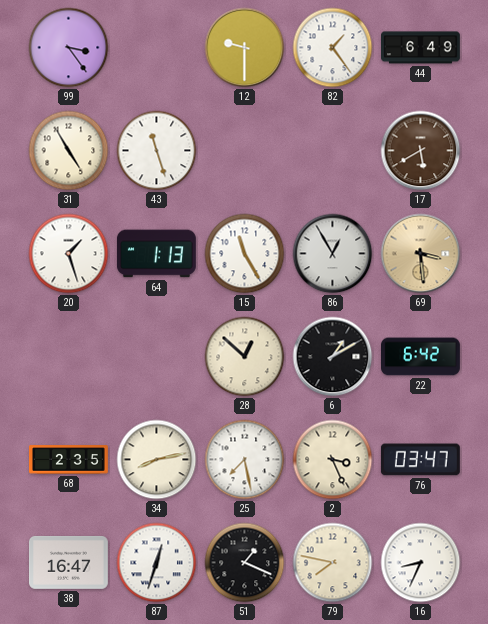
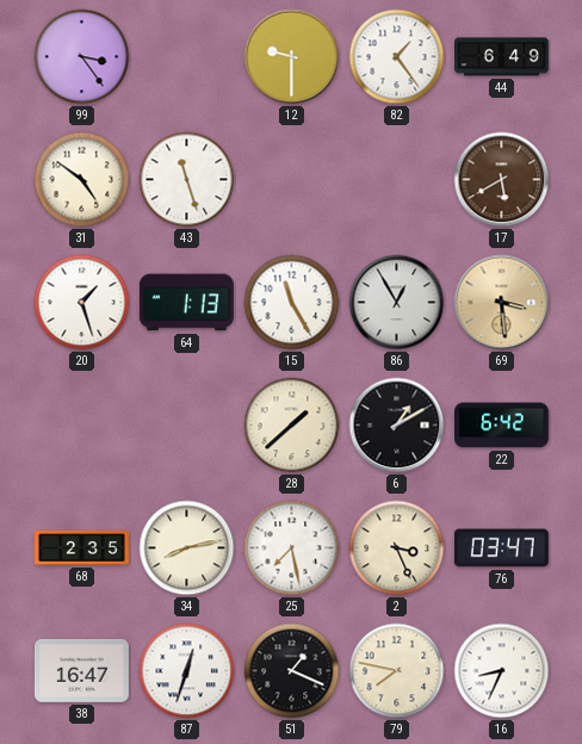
31: 4:55 -> 4:51 (82, 180)
28: 12:52 -> 1:38 (292, 426)
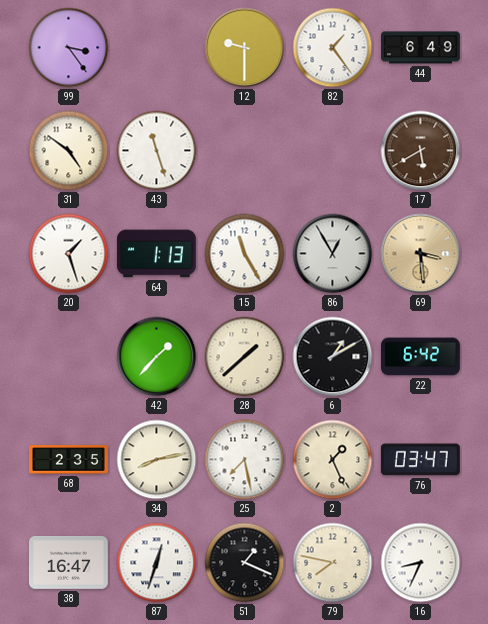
42: none -> 1:37 (157, 357)
2: 3:26 -> 1:26 (333, 460)
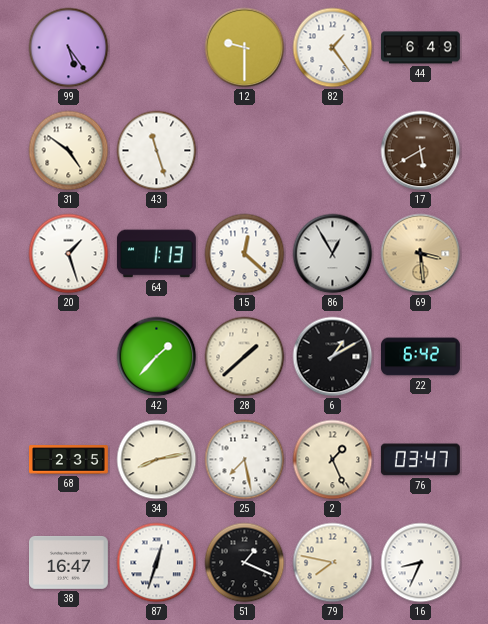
99: 3:24 -> 5:24 (69, 48)
15: 11:25 -> 12:22 (245, 254)
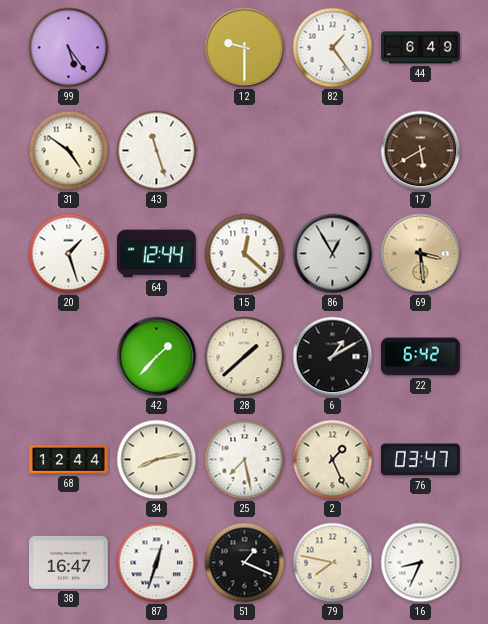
64: 1:13 -> 12:44 (156, 254)
68: 2:35 -> 12:44 (69, 460)
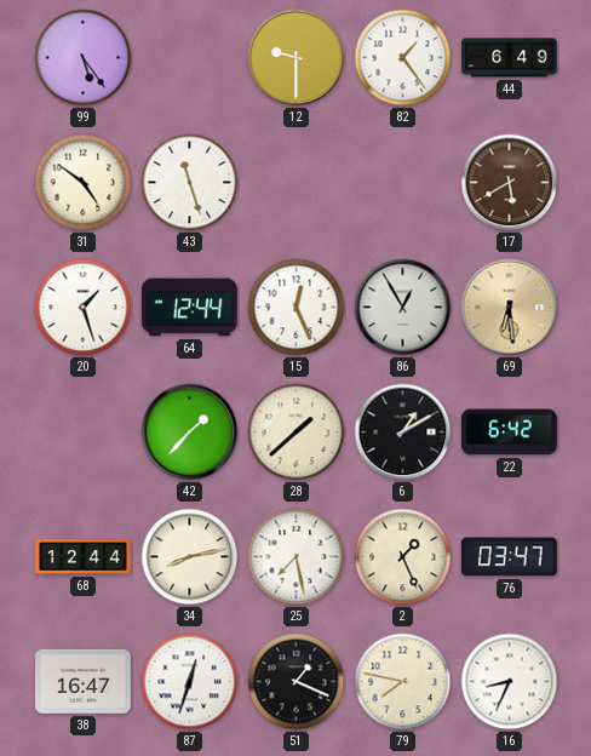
15: 12:22 -> 12:26 (297, 308)
69: 3:29 -> 6:29 (510, 308)
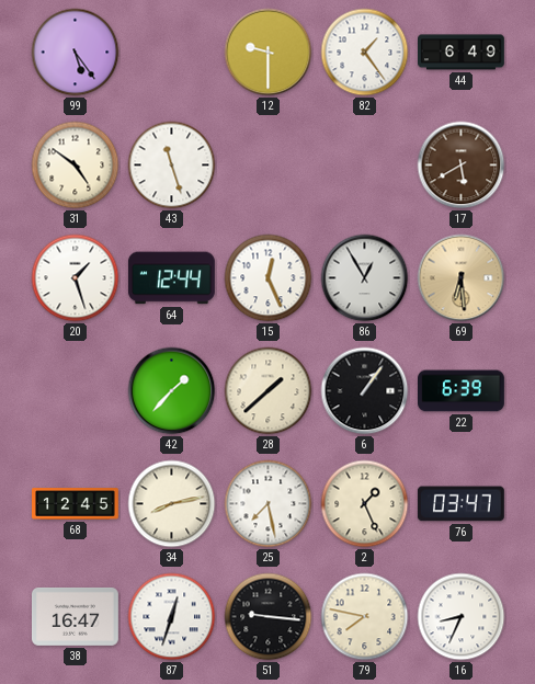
6: 1:10 -> 1:06 (365, 391)
22: 6:42 -> 6:39 (462, 391)
68: 12:44 -> 12:45 (76, 504)
51: 1:19 -> 9:16 (269, 617)
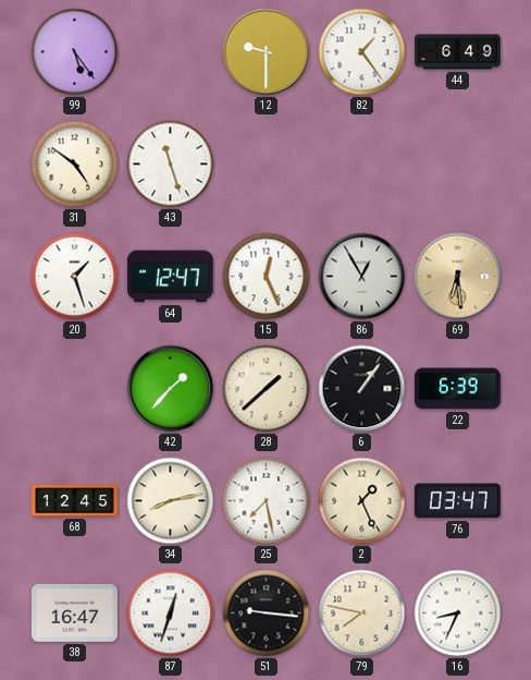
17: 5:40 -> none (462, 166)
64: 12:44 -> 12:47 (170, 277)
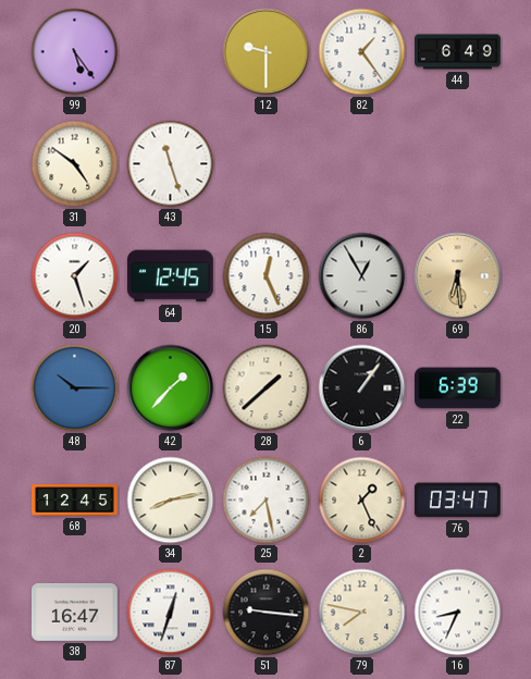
64: 12:47 -> 12:45 (170, 276)
48: none -> 10:15 (75, 388)
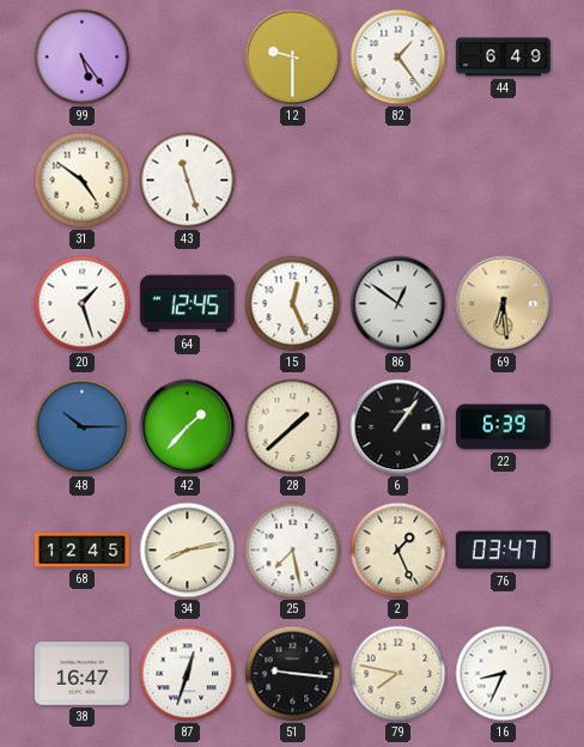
86: 12:55 -> 12:51 (399, 304)
